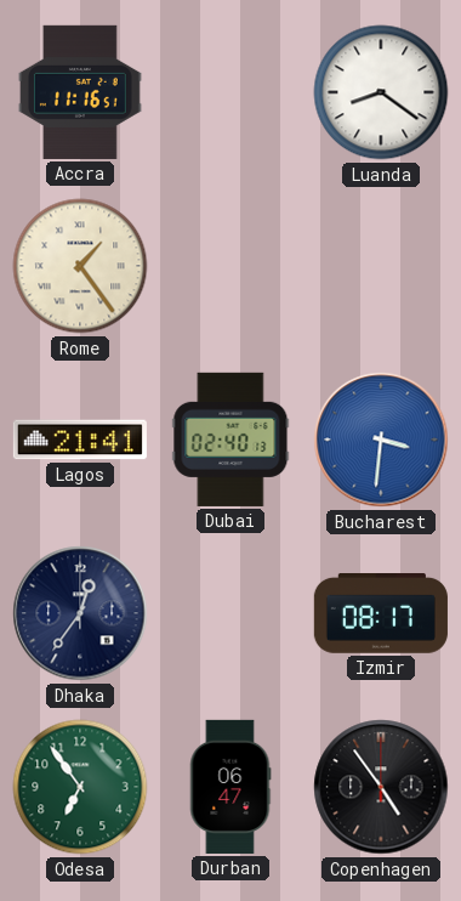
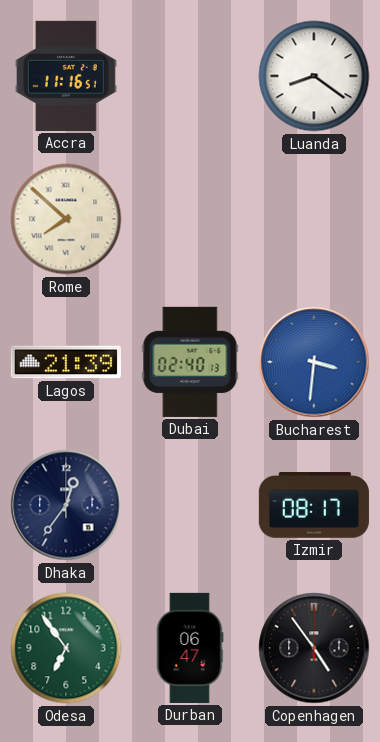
Rome: 1:24 -> 7:52 (66, 219)
Lagos: 21:41 -> 21:39 (66, 362)
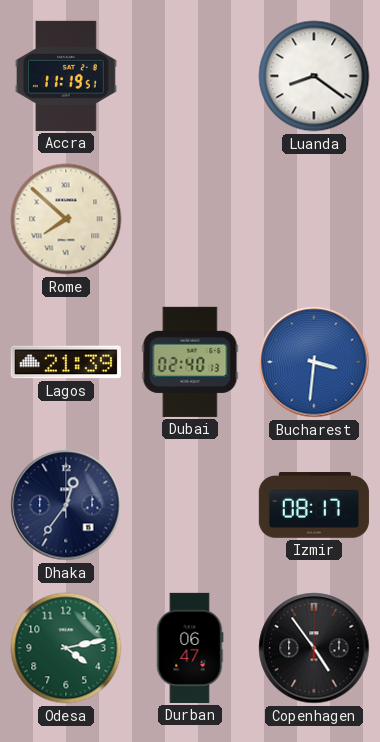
Accra: 11:16 -> 11:19 (66, 76)
Odesa: 6:54 -> 4:13 (66, 648)
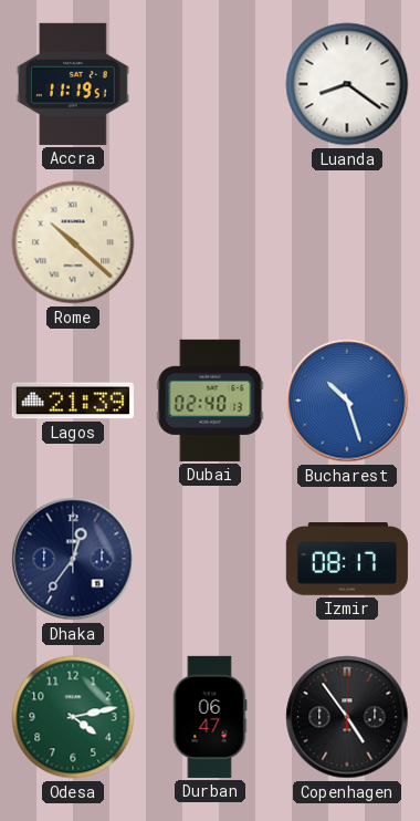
Rome: 7:52 -> 10:22 (73, 242)
Bucharest: 3:31 -> 10:27 (347, 401)
